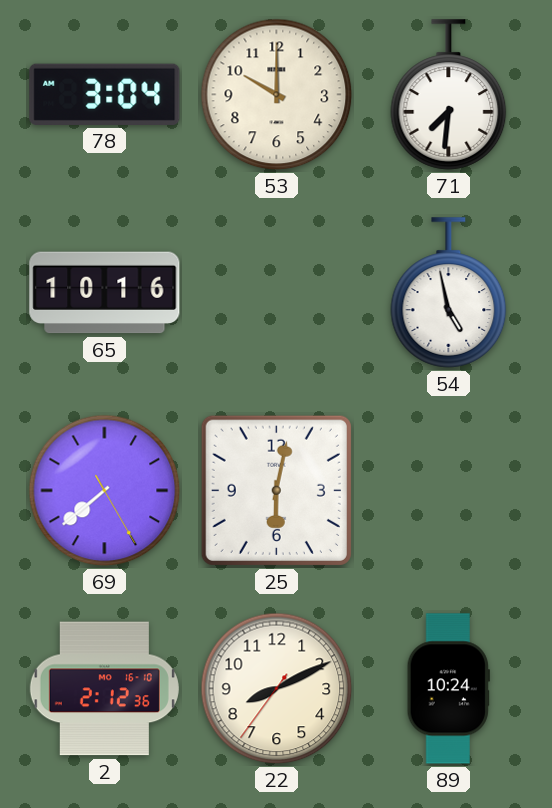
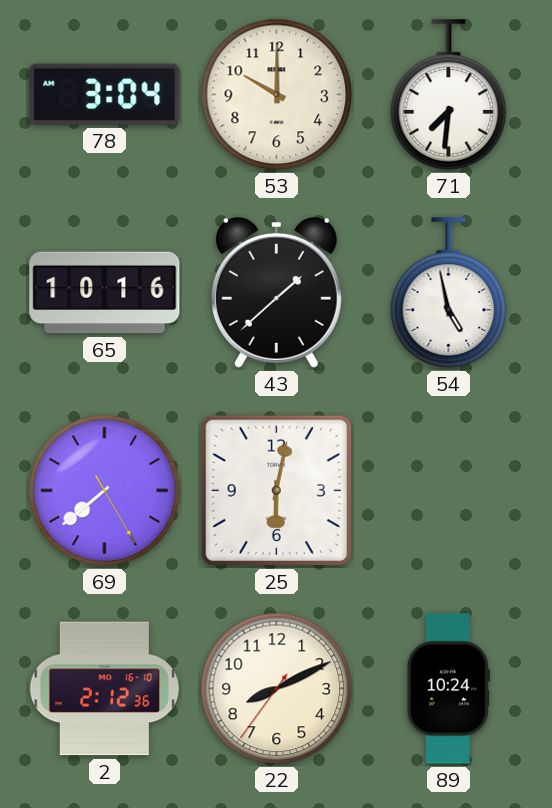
43: none -> 1:38 (276, 292)
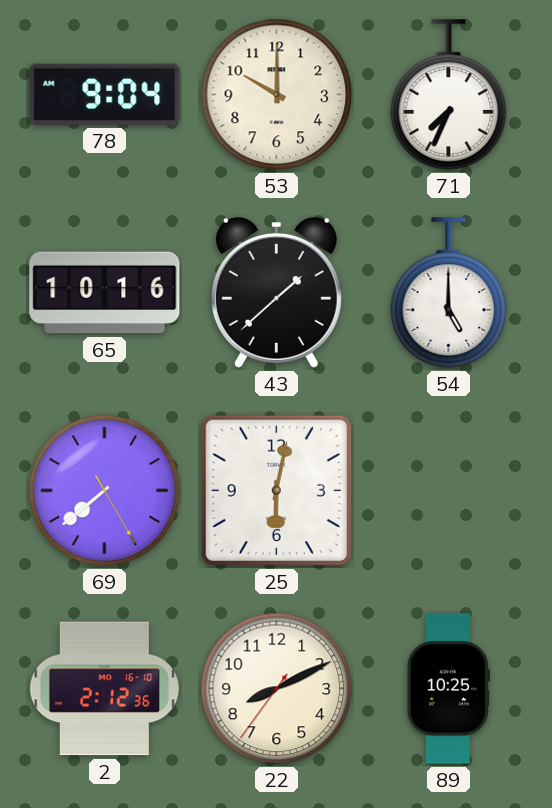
78: 3:04 -> 9:04 (105, 94)
71: 7:31 -> 7:34 (449, 95)
54: 4:58 -> 5:00 (449, 293)
89: 10:24 -> 10:25 (448, 689)
